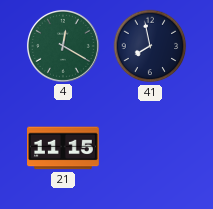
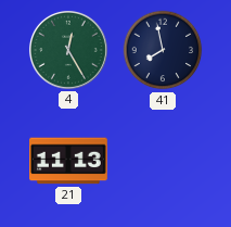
4: 12:20 -> 12:25 (68, 50)
21: 11:15 -> 11:13 (69, 161)
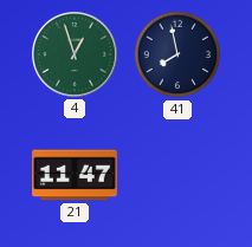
4: 12:25 -> 12:57 (75, 54)
21: 11:13 -> 11:47 (76, 175)
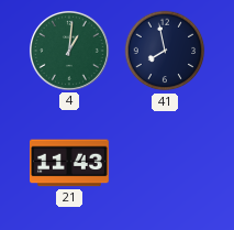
4: 12:57 -> 1:01 (69, 51)
21: 11:47 -> 11:43 (70, 163)
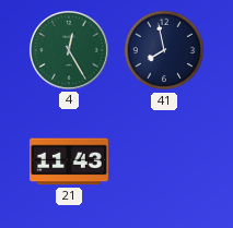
4: 1:01 -> 12:25 (69, 50)
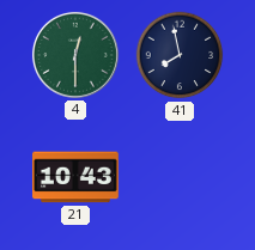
4: 12:25 -> 12:30 (75, 55)
21: 11:43 -> 10:43 (77, 177)
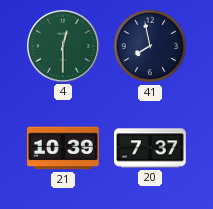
21: 10:43 -> 10:39 (64, 148)
20: none -> 7:37 (151, 148)
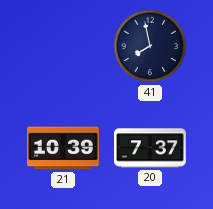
4: 12:30 -> none (63, 46)
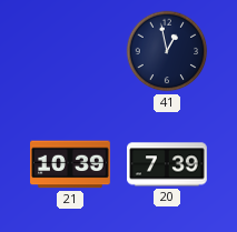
41: 7:58 -> 12:58 (167, 51)
20: 7:37 -> 7:39 (168, 164)
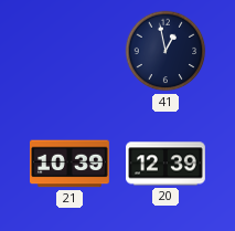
20: 7:39 -> 12:39 (167, 164)
